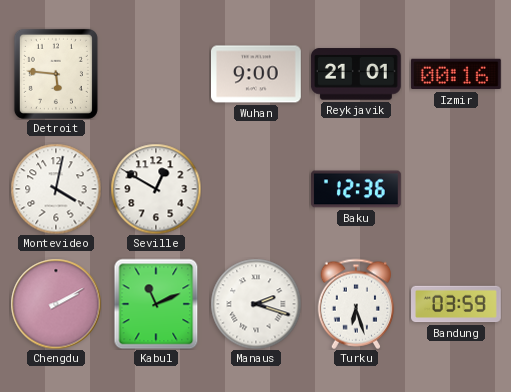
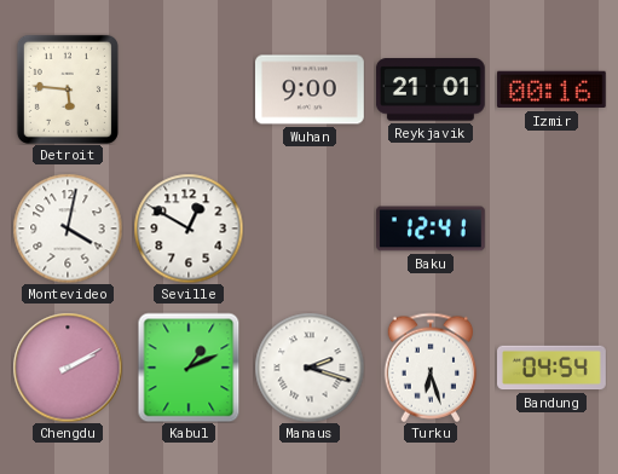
Baku: 12:36 -> 12:41 (432, 229)
Kabul: 11:11 -> 1:11 (189, 368)
Bandung: 03:59 -> 04:54 (553, 368)
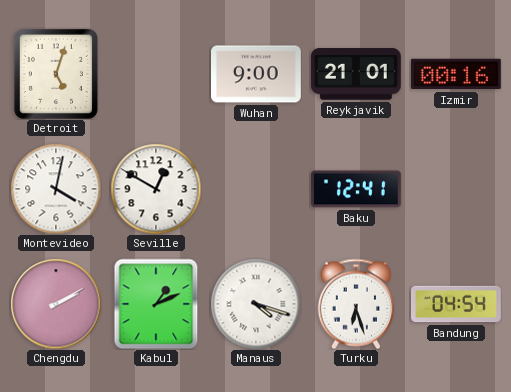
Detroit: 5:46 -> 5:03 (56, 74)
Manaus: 2:18 -> 4:18 (256, 304)
